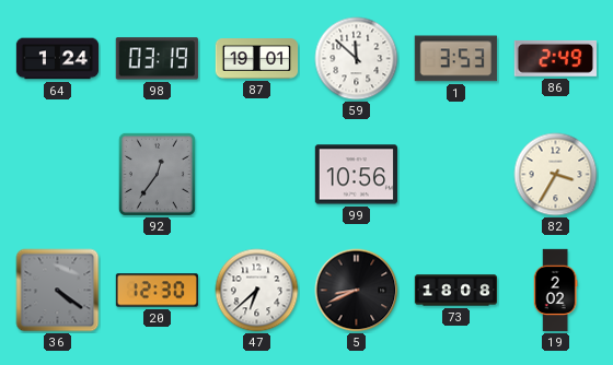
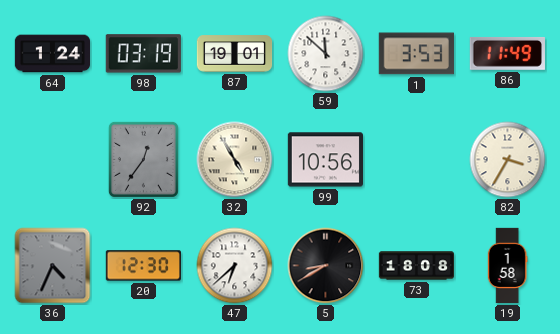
86: 2:49 -> 11:49 (507, 53)
32: none -> 4:55 (235, 160)
36: 4:21 -> 4:34 (53, 266)
5: 8:41 -> 8:40 (326, 266)
19: 2:02 -> 1:58 (507, 266)
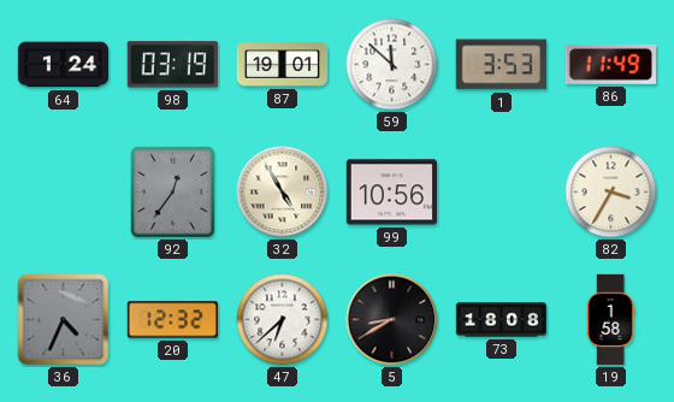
20: 12:30 -> 12:32 (172, 320)
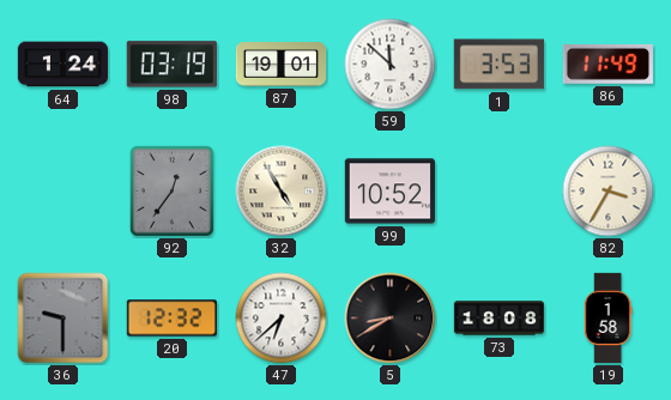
99: 10:56 -> 10:52 (389, 192)
36: 4:34 -> 9:30 (64, 319)
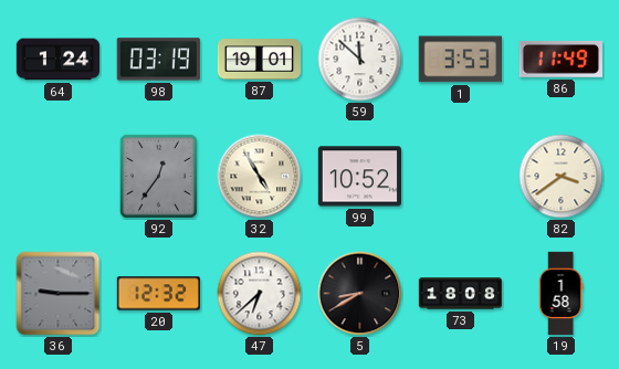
82: 3:35 -> 3:39 (562, 177)
36: 9:30 -> 9:15 (59, 294)
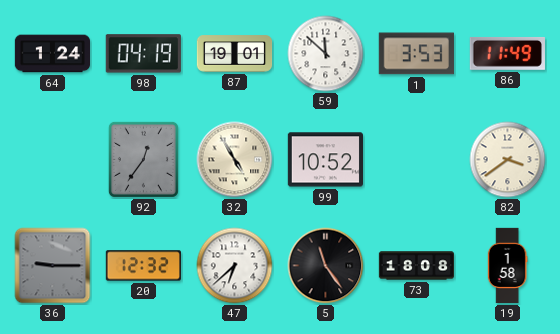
98: 03:19 -> 04:19 (143, 54)
5: 8:40 -> 11:24 (326, 266)
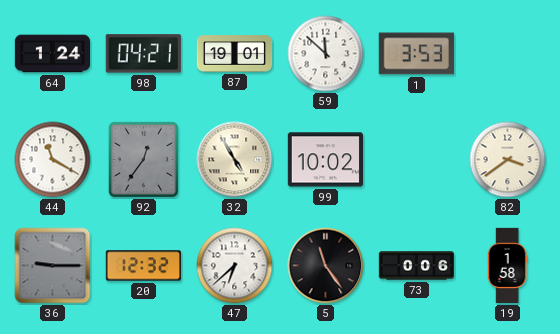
98: 04:19 -> 04:21 (143, 54)
86: 11:49 -> none (507, 53)
44: none -> 11:20 (53, 160)
99: 10:52 -> 10:02 (325, 160)
73: 18:08 -> 0:06 (417, 266)
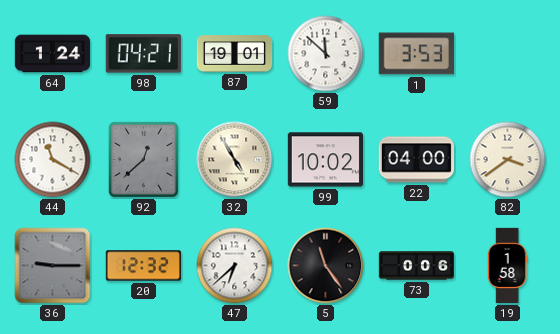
92: 12:36 -> 12:38 (143, 159)
22: none -> 04:00 (416, 160)
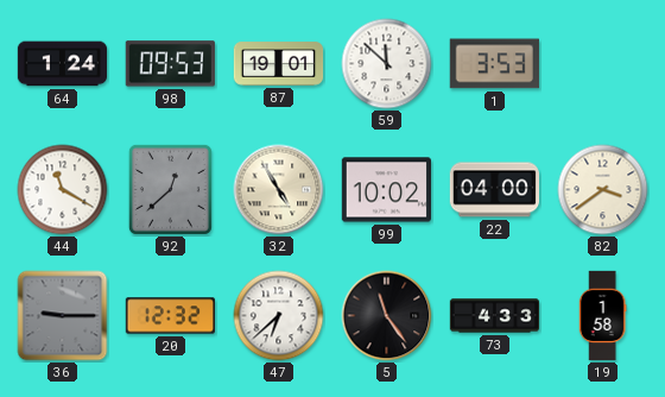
98: 04:21 -> 09:53 (170, 64)
73: 0:06 -> 4:33 (495, 316)
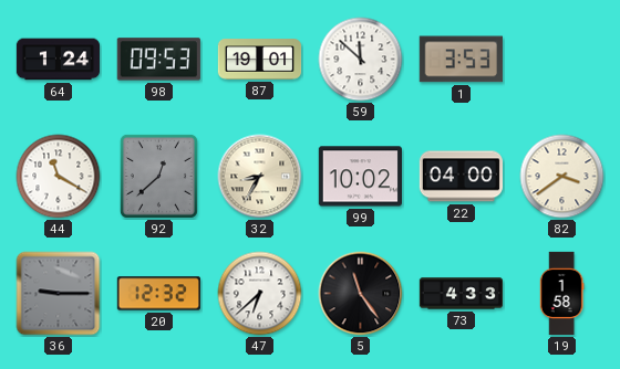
32: 4:55 -> 8:35 (260, 177)
